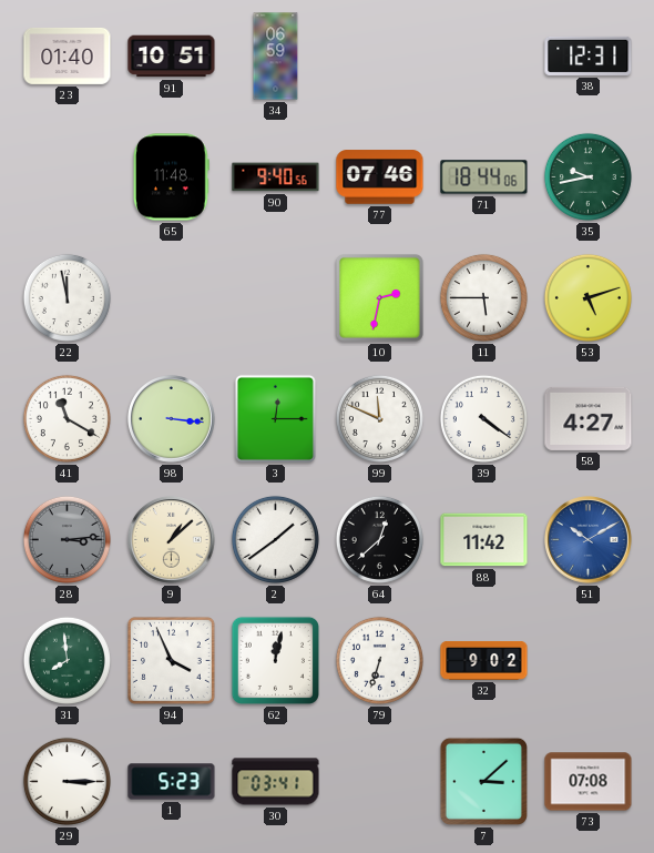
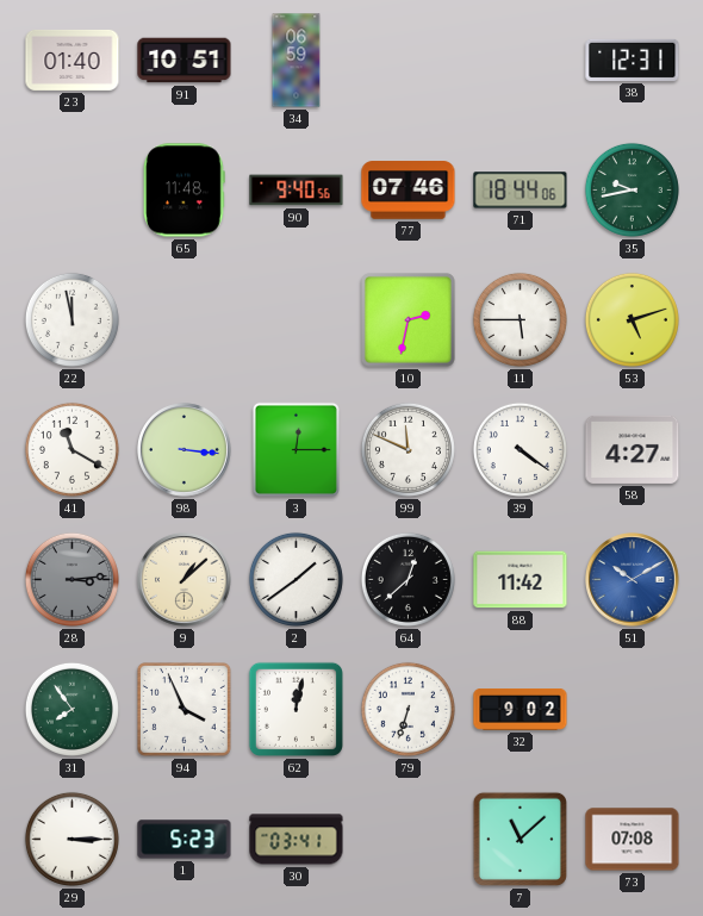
31: 7:59 -> 7:54 (71, 709)
7: 3:08 -> 11:08 (520, 839)
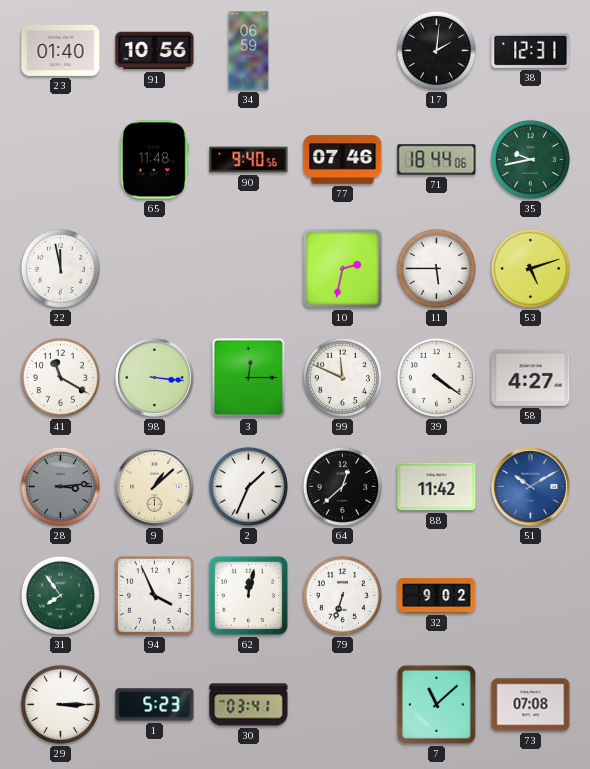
91: 10:51 -> 10:56 (155, 51)
17: none -> 2:01 (436, 50)
2: 1:39 -> 1:34 (248, 486)
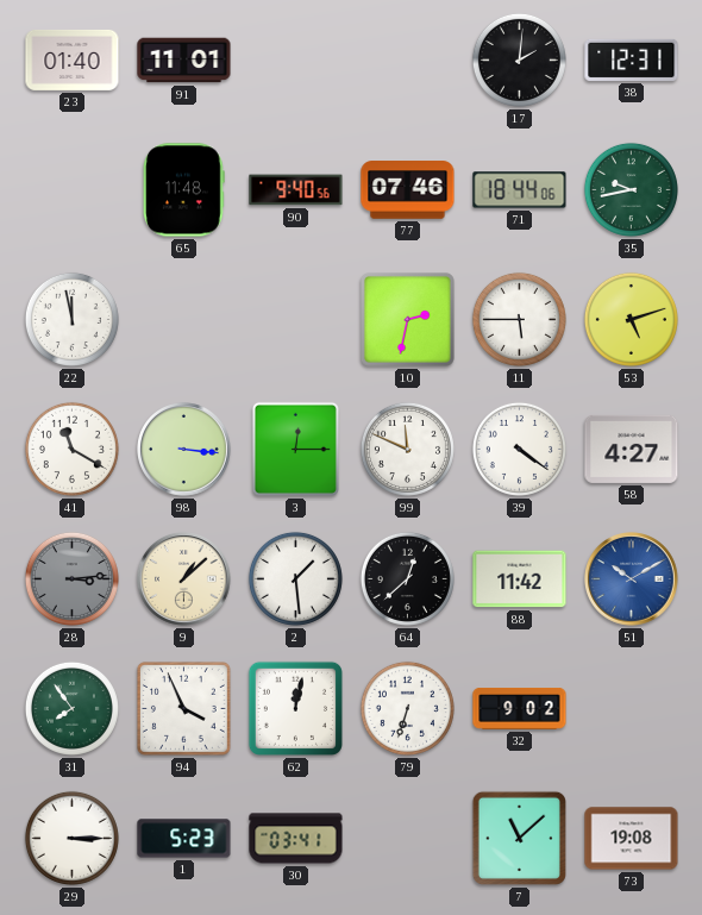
91: 10:56 -> 11:01 (184, 61)
34: 06:59 -> none (249, 51)
2: 1:34 -> 1:29 (295, 578)
73: 07:08 -> 19:08 (632, 839)
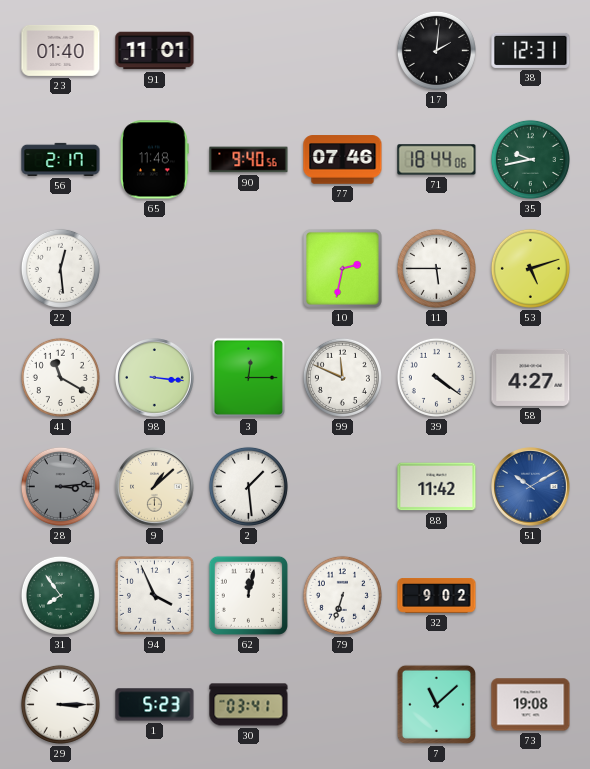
56: none -> 2:17 (61, 159)
22: 11:58 -> 12:29 (60, 268)
64: 12:38 -> none (407, 578)
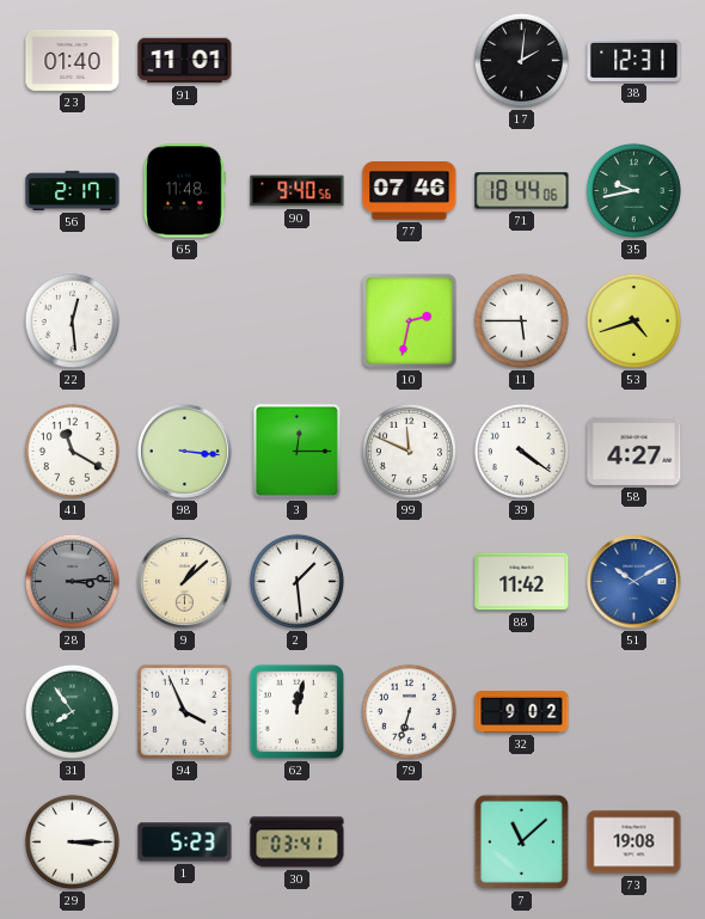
53: 5:12 -> 4:42 (633, 320)
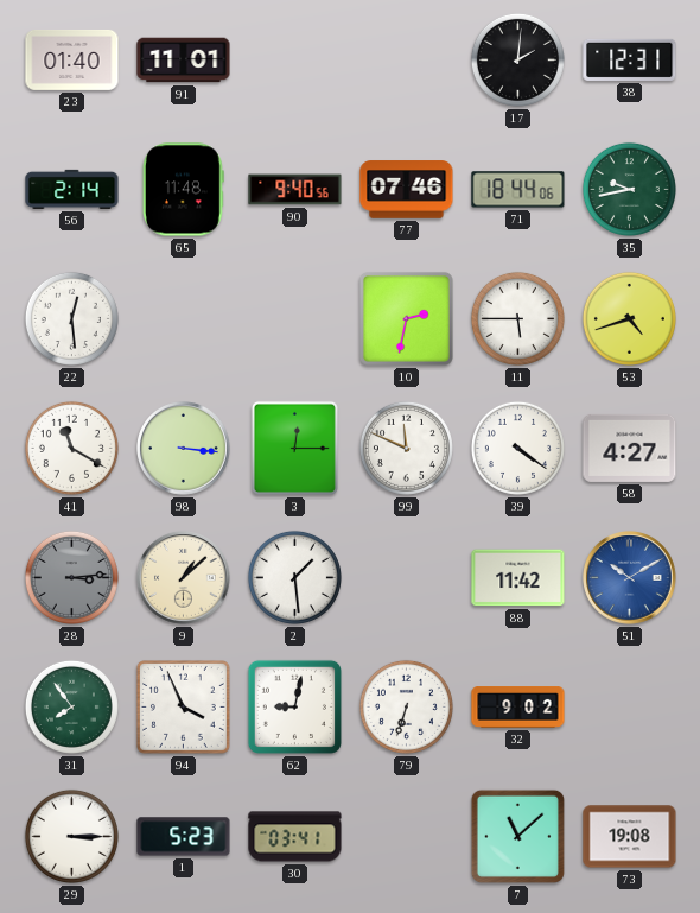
56: 2:17 -> 2:14 (72, 189)
62: 12:02 -> 9:02 (294, 706)
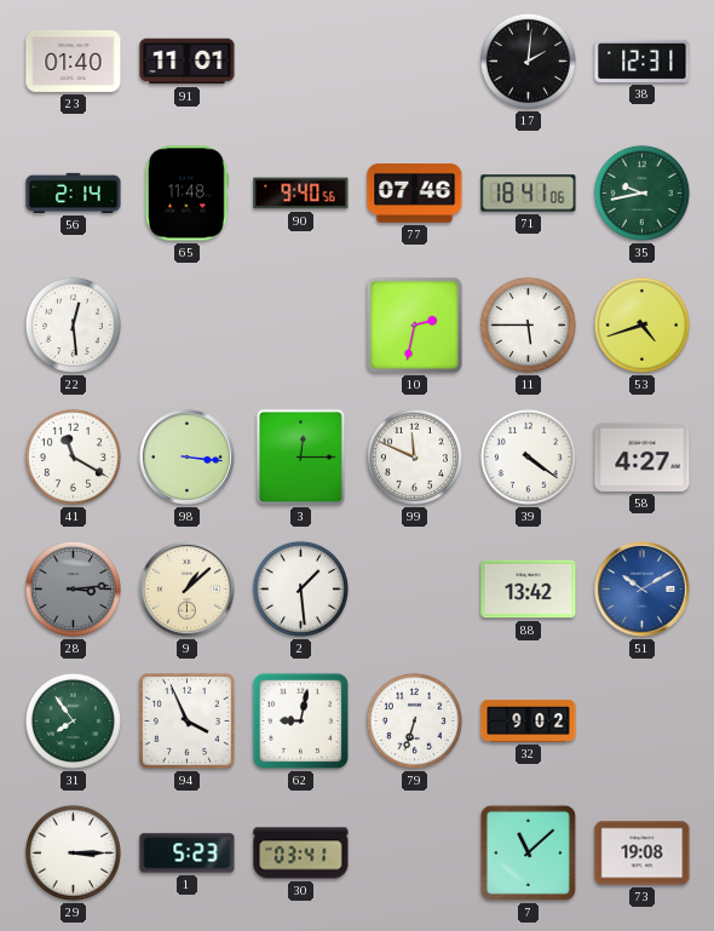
71: 18:44 -> 18:41 (529, 194)
88: 11:42 -> 13:42 (529, 590)
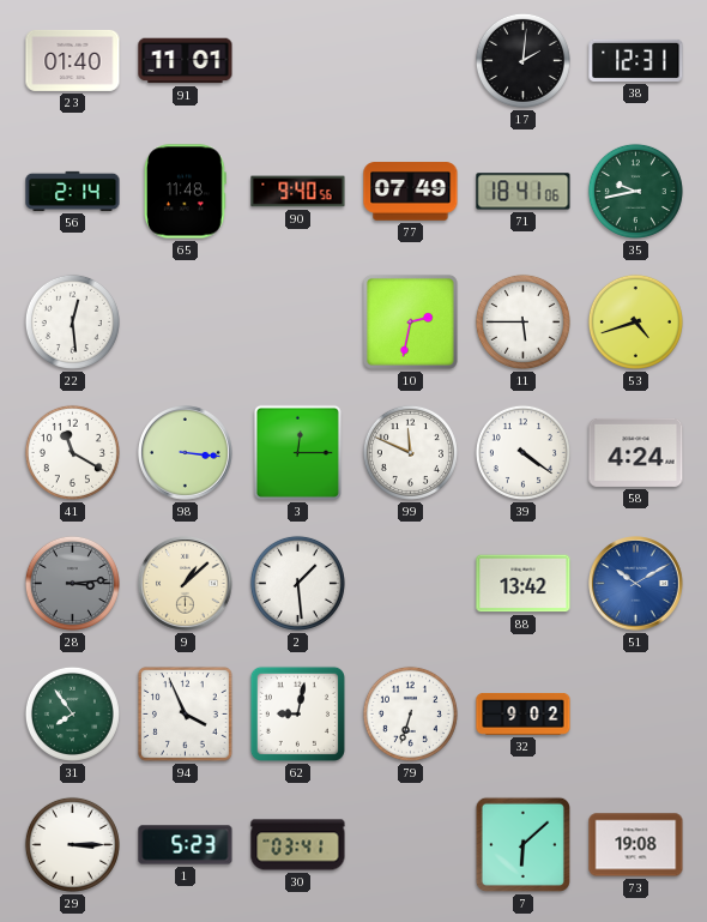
77: 07:46 -> 07:49 (411, 192)
58: 4:27 -> 4:24 (636, 452)
7: 11:08 -> 6:08 (522, 844)
